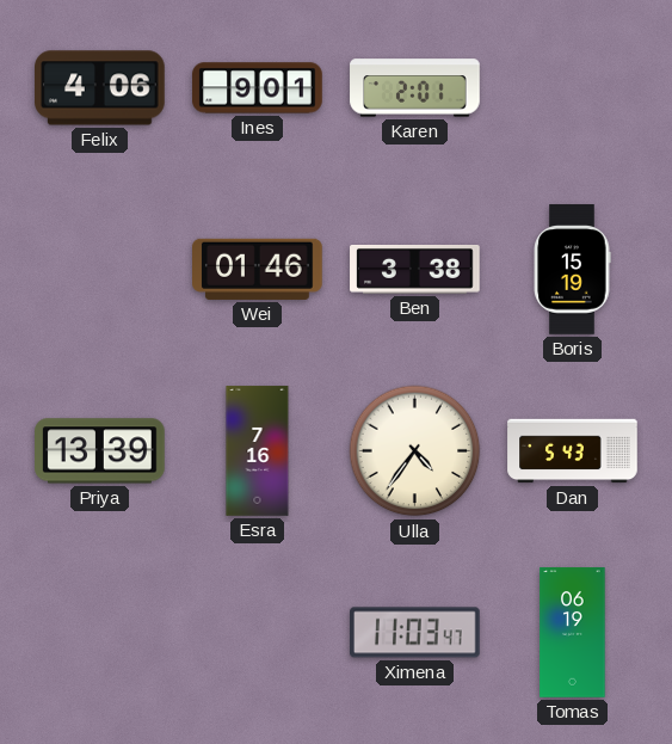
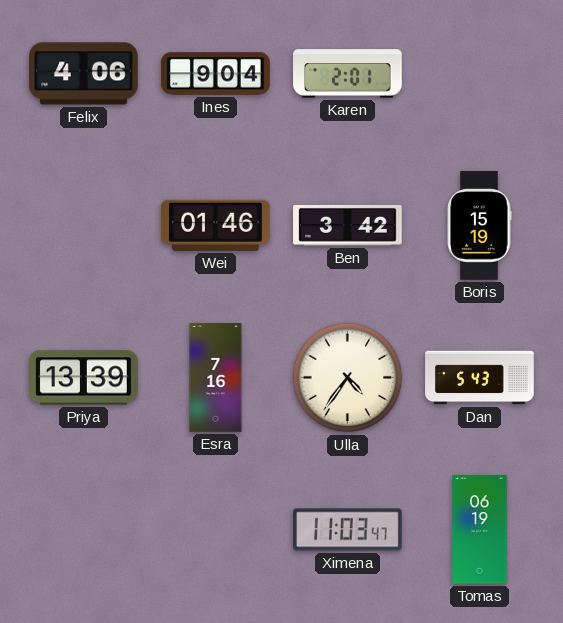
Ines: 9:01 -> 9:04 (216, 74)
Ben: 3:38 -> 3:42 (348, 226)
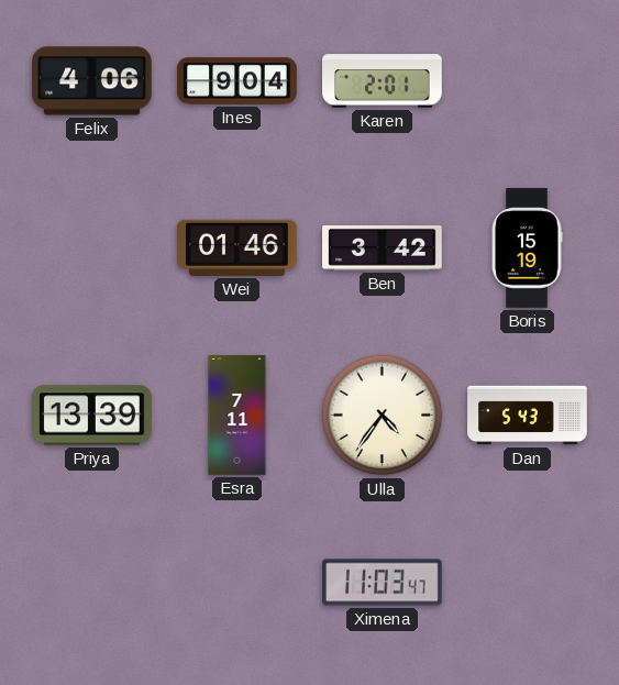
Esra: 7:16 -> 7:11 (237, 416)
Tomas: 06:19 -> none (480, 530)
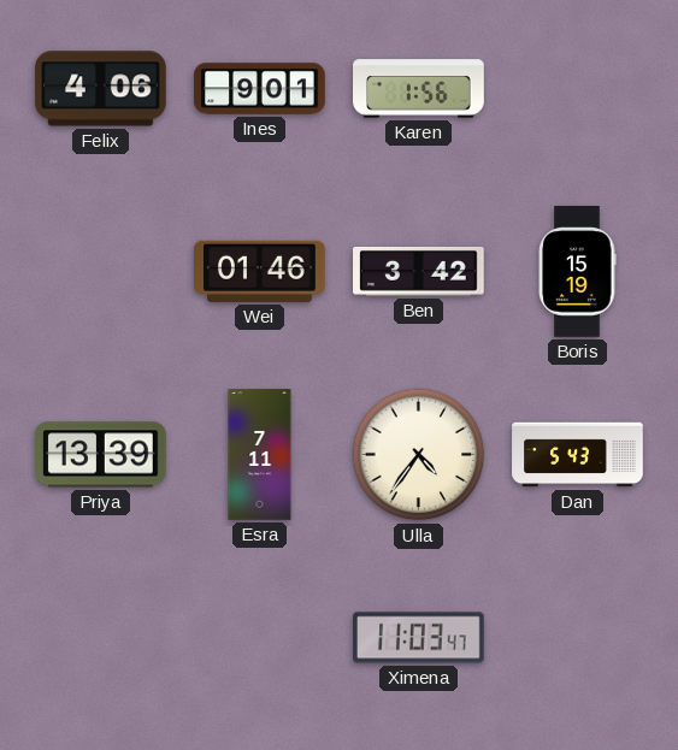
Ines: 9:04 -> 9:01 (260, 89)
Karen: 2:01 -> 1:56 (419, 89)
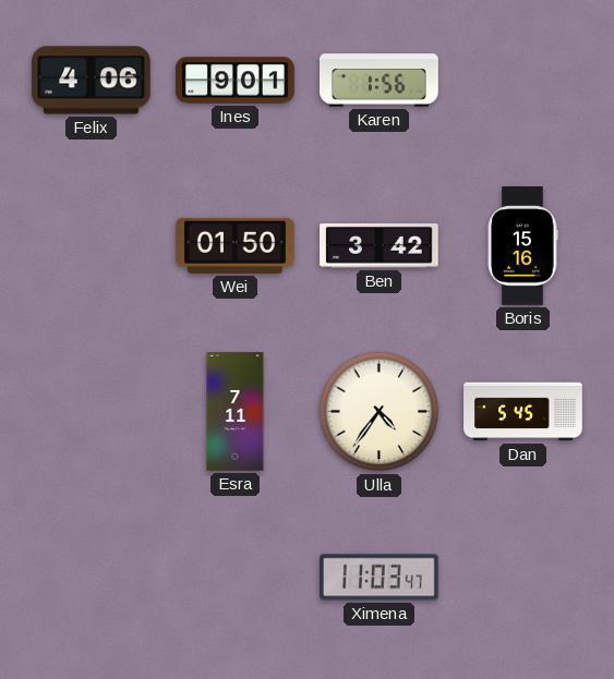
Wei: 01:46 -> 01:50 (236, 245)
Boris: 15:19 -> 15:16 (522, 246)
Priya: 13:39 -> none (101, 455)
Dan: 5:43 -> 5:45 (523, 412)
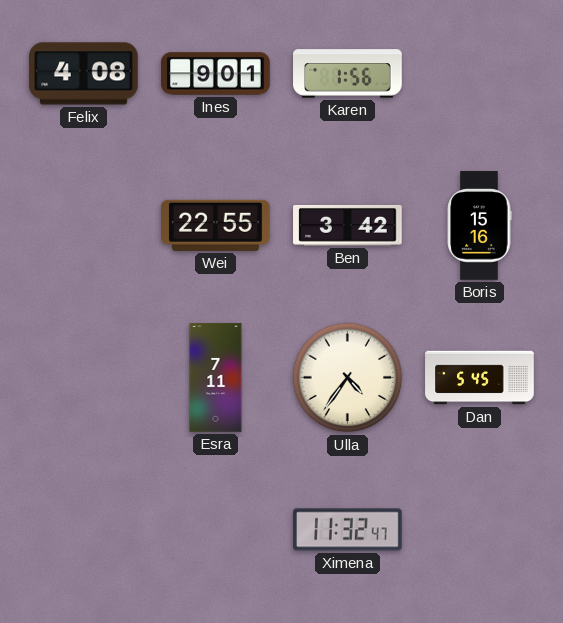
Felix: 4:06 -> 4:08 (84, 74)
Wei: 01:50 -> 22:55 (216, 225)
Ximena: 11:03 -> 11:32 (348, 530)
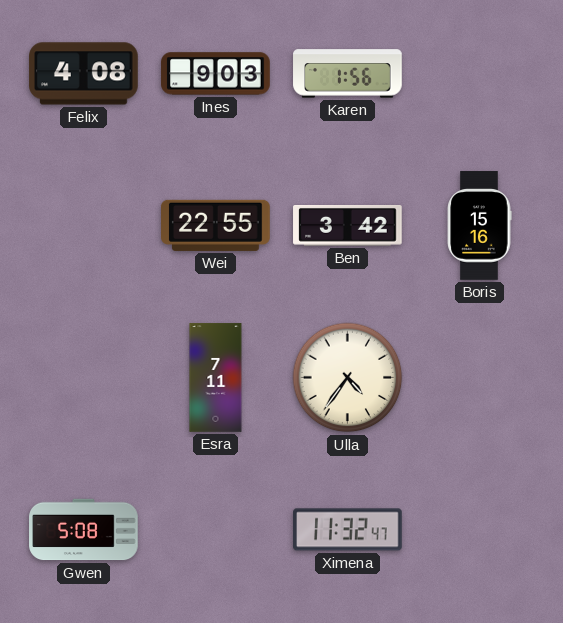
Ines: 9:01 -> 9:03 (216, 74)
Dan: 5:45 -> none (480, 378)
Gwen: none -> 5:08 (84, 530)
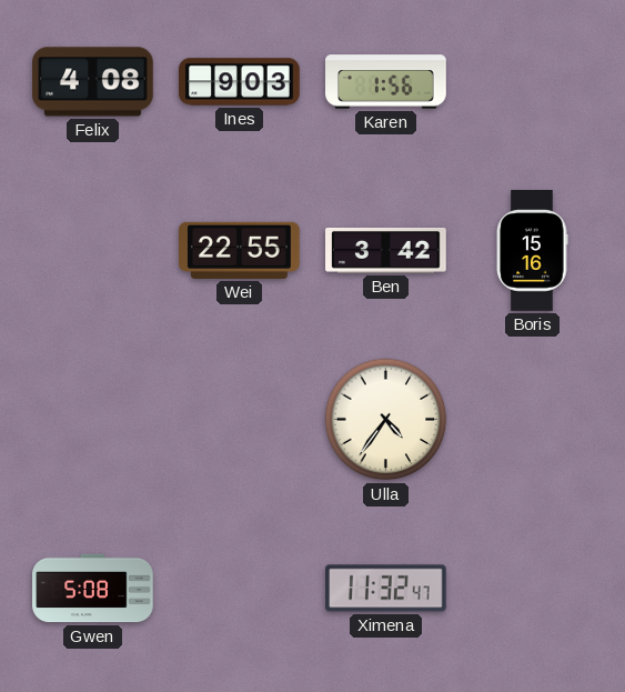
Esra: 7:11 -> none (216, 378)
